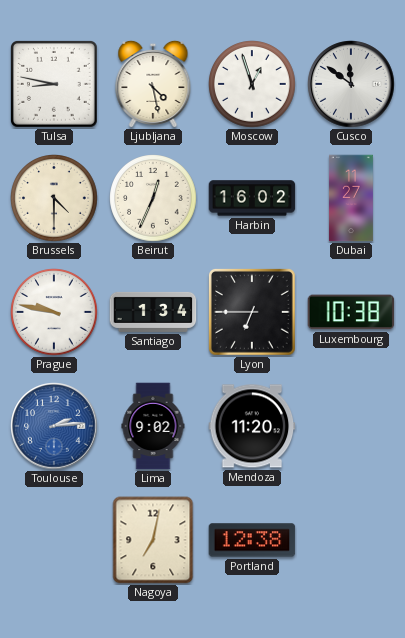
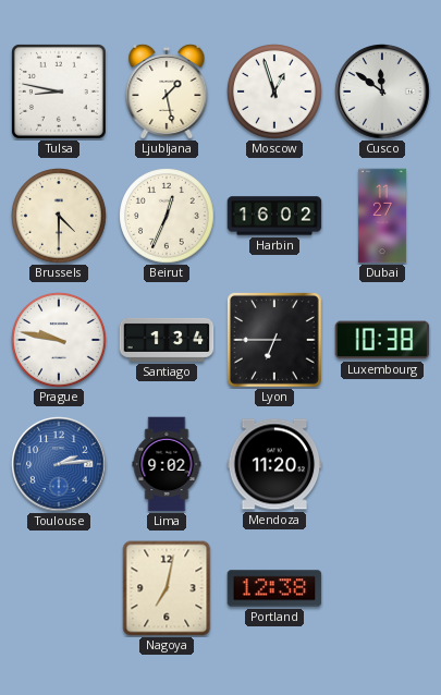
Ljubljana: 4:28 -> 1:28 (167, 90)
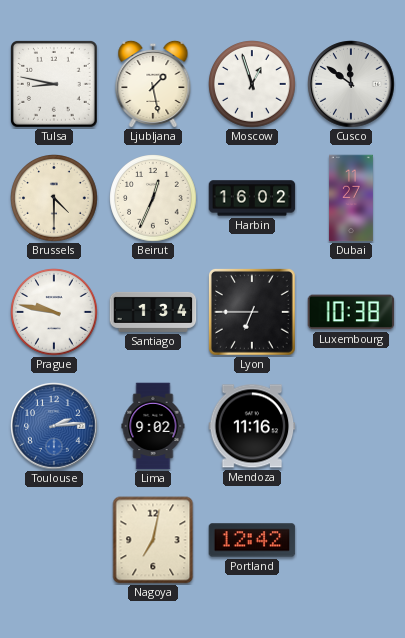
Mendoza: 11:20 -> 11:16 (252, 426)
Portland: 12:38 -> 12:42 (252, 540)
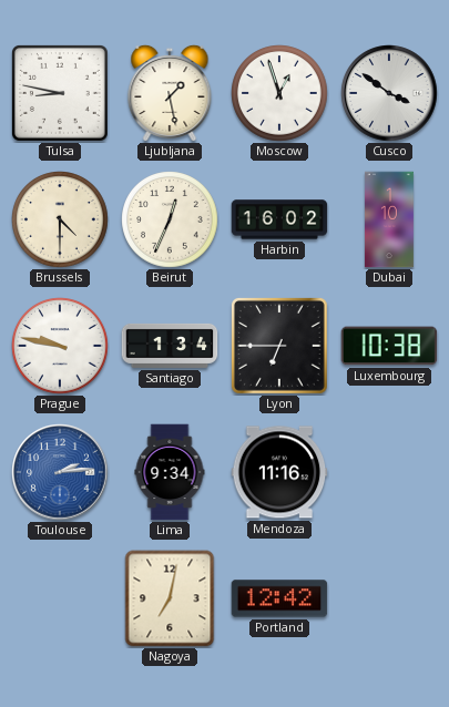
Cusco: 11:51 -> 3:51 (389, 93)
Dubai: 11:27 -> 1:10 (389, 219)
Lima: 9:02 -> 9:34 (170, 472)
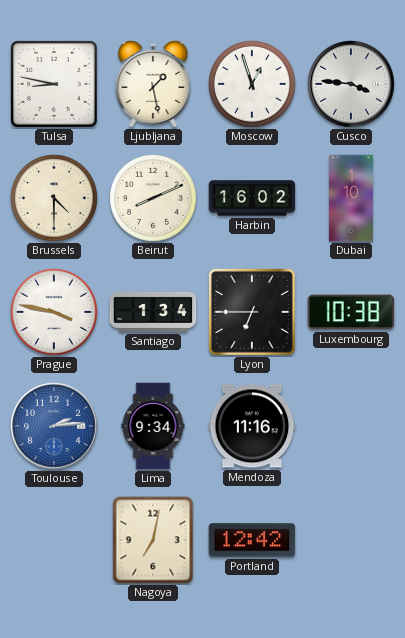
Cusco: 3:51 -> 3:46 (351, 84)
Beirut: 12:34 -> 8:11 (153, 198)
Prague: 9:47 -> 3:47 (54, 312)
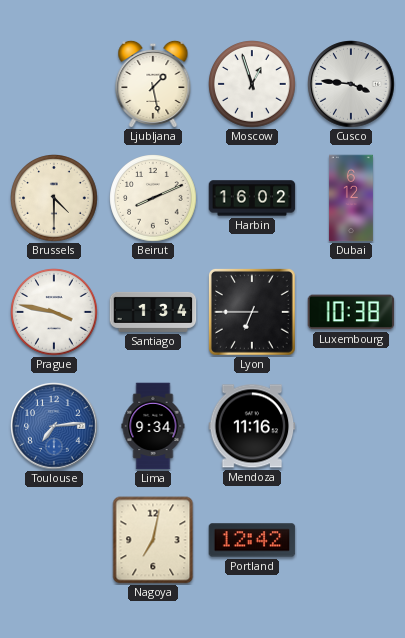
Tulsa: 8:47 -> none (54, 84)
Dubai: 1:10 -> 6:12 (351, 198)
Toulouse: 2:14 -> 7:14 (54, 426)
